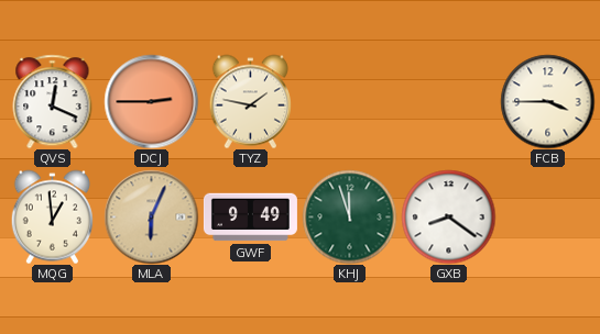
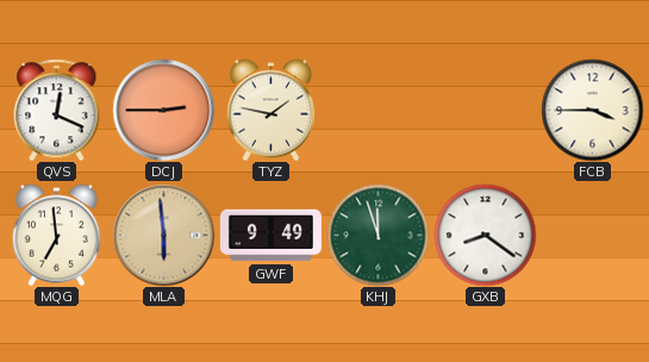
MQG: 12:59 -> 6:59 (56, 235)
MLA: 6:04 -> 5:59 (163, 235)
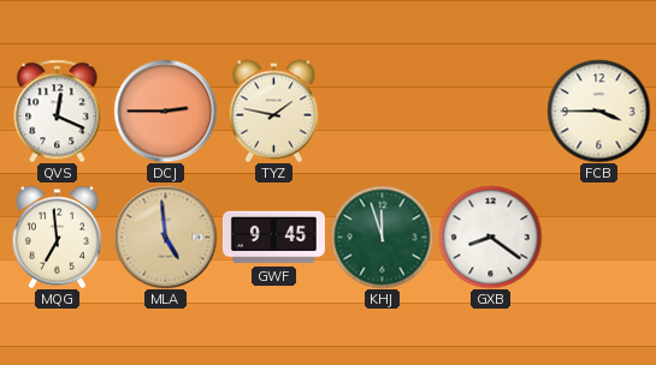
MLA: 5:59 -> 4:59 (165, 237)
GWF: 9:49 -> 9:45 (273, 238)
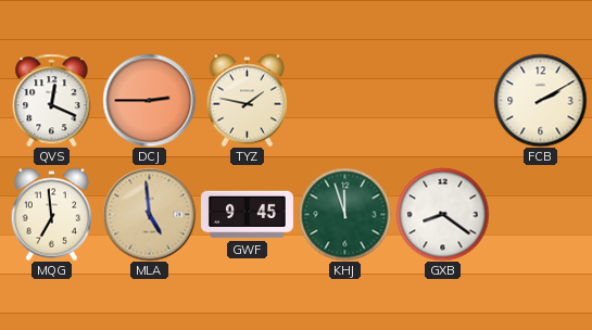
FCB: 3:45 -> 2:10 (540, 100)
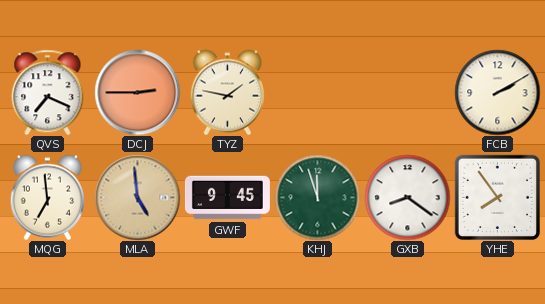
QVS: 12:19 -> 7:19 (48, 92)
YHE: none -> 7:54 (497, 197)
